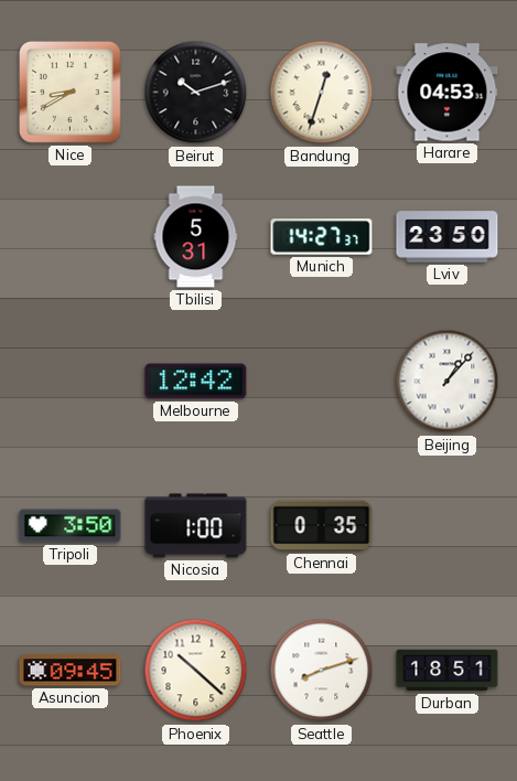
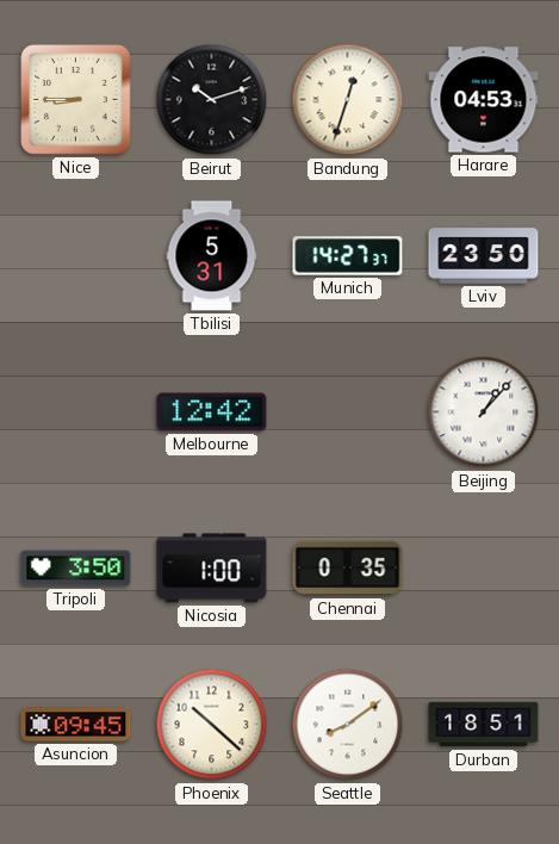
Nice: 8:40 -> 8:45 (76, 100)
Seattle: 8:12 -> 8:09 (348, 725)
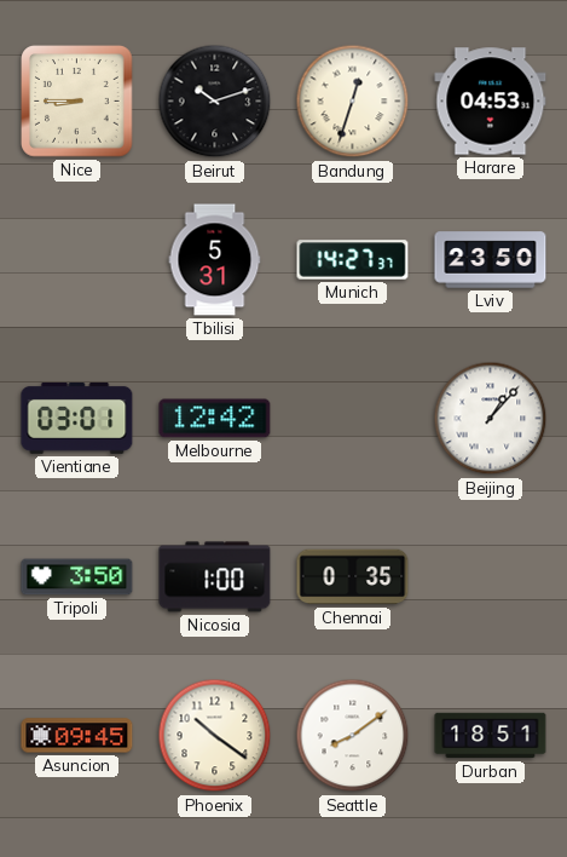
Vientiane: none -> 03:01 (77, 418)
Phoenix: 10:22 -> 10:21 (215, 736)
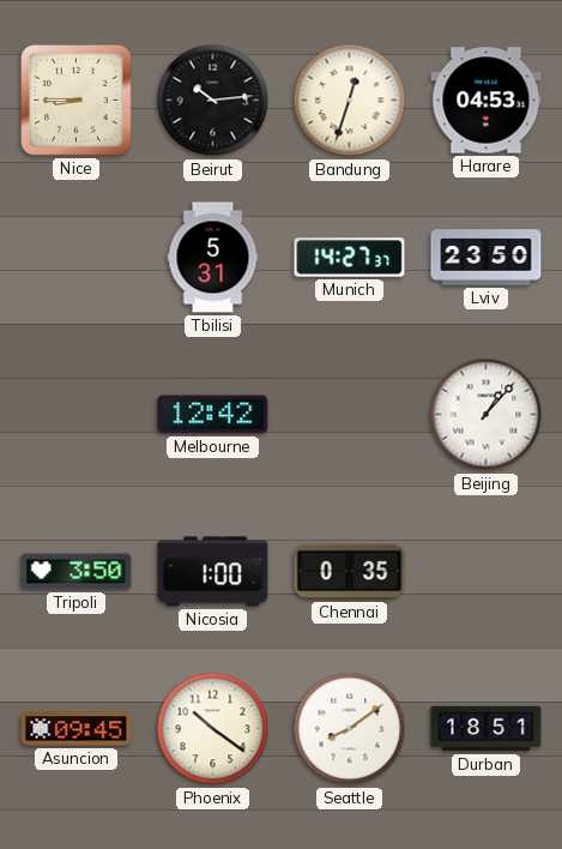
Beirut: 10:12 -> 10:14 (213, 101)
Vientiane: 03:01 -> none (77, 418)
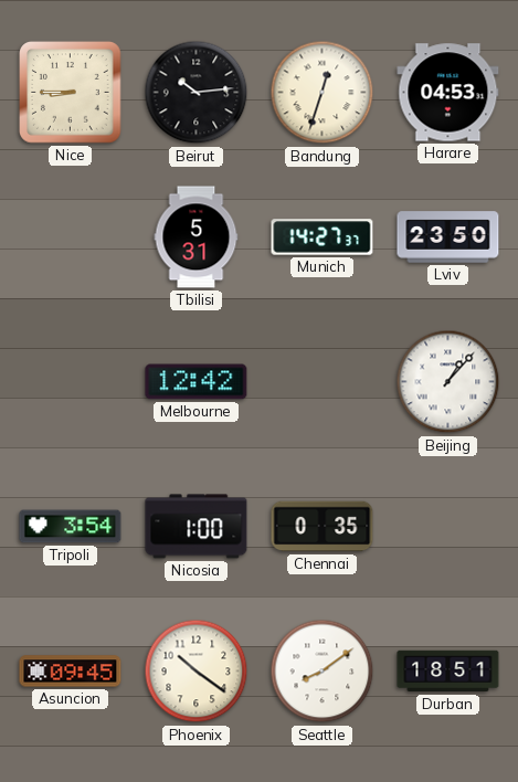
Tripoli: 3:50 -> 3:54 (71, 527)
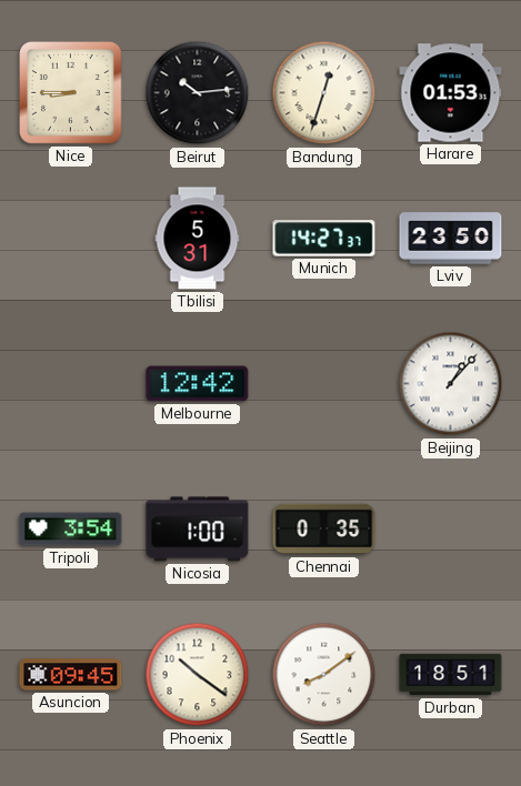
Harare: 04:53 -> 01:53 (451, 93)
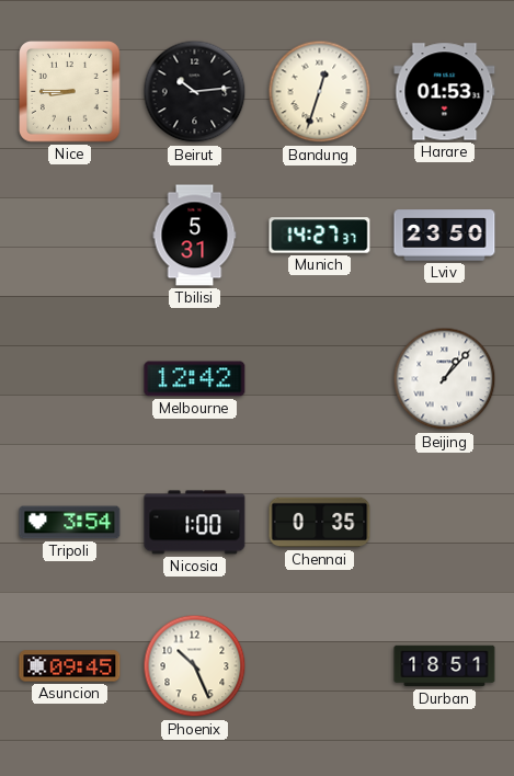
Phoenix: 10:21 -> 10:26 (195, 666)
Seattle: 8:09 -> none (324, 675)
